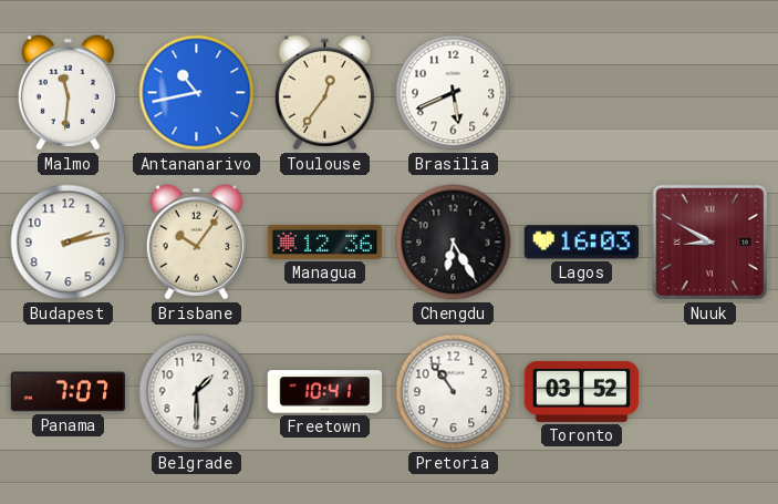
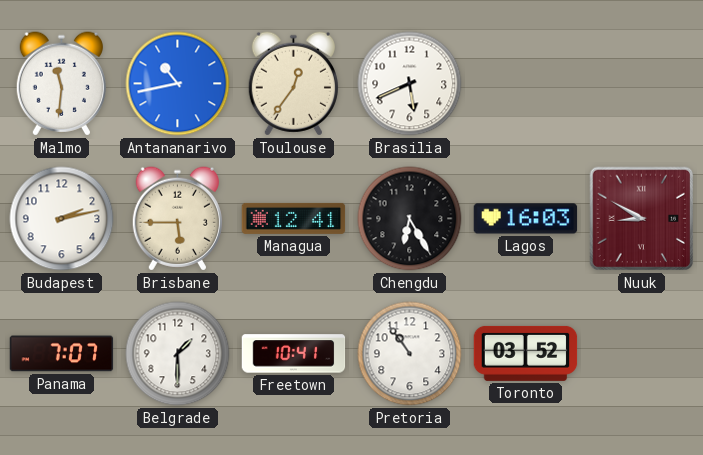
Brisbane: 10:06 -> 5:45 (177, 219)
Managua: 12:36 -> 12:41 (294, 218)
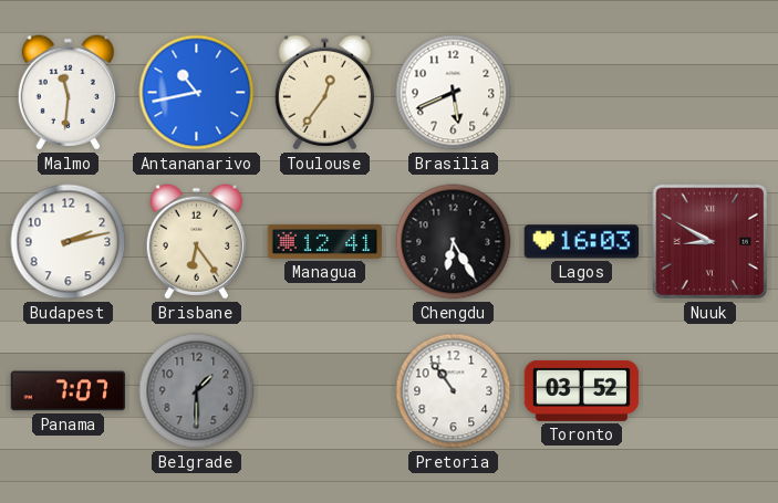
Brisbane: 5:45 -> 6:24 (196, 242)
Belgrade dial: white -> grey (197, 391)
Freetown: 10:41 -> none (294, 354)
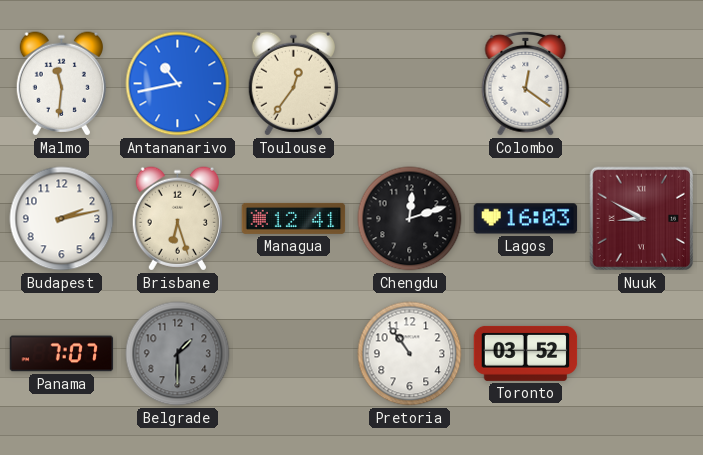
Brasilia: 5:41 -> none (454, 93)
Colombo: none -> 12:21 (526, 83)
Brisbane: 6:24 -> 6:27 (177, 219)
Chengdu: 6:25 -> 12:12 (410, 219)
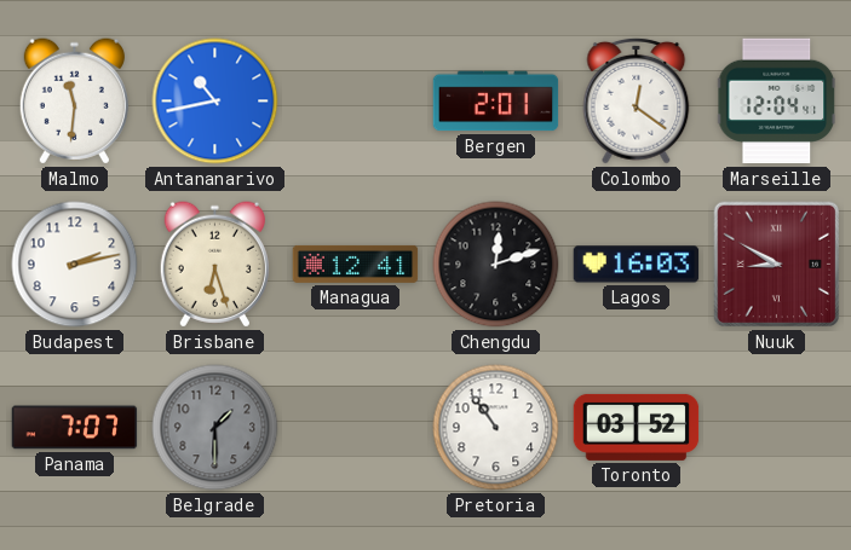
Toulouse: 12:36 -> none (293, 84)
Bergen: none -> 2:01 (496, 102)
Marseille: none -> 12:04 (776, 102)
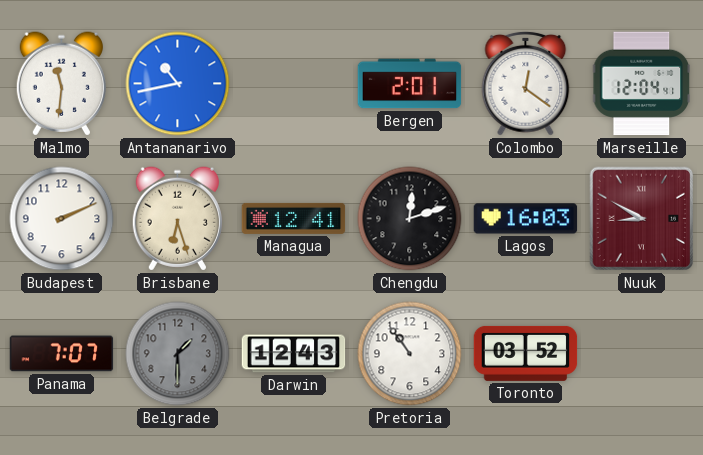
Budapest: 2:13 -> 2:11 (62, 219)
Darwin: none -> 12:43 (294, 354)
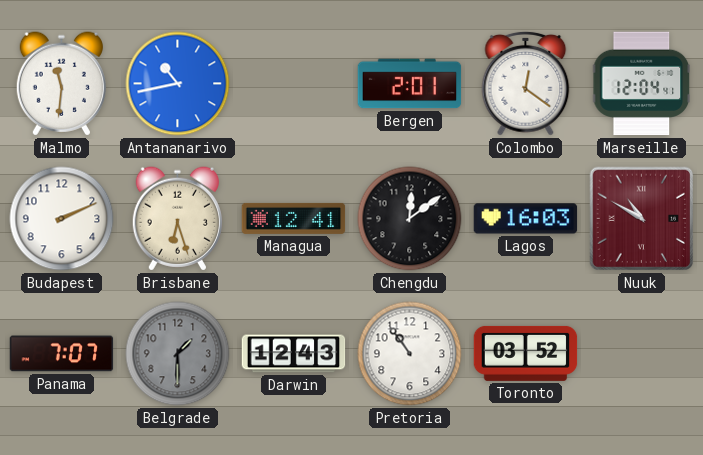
Chengdu: 12:12 -> 12:09 (410, 219)
Nuuk: 8:50 -> 10:50 (642, 219)
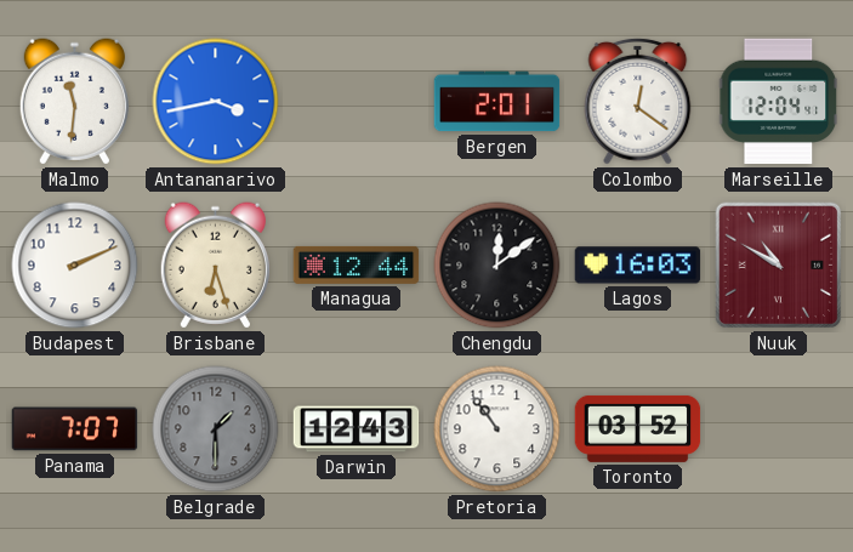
Antananarivo: 10:43 -> 3:43 (216, 102)
Managua: 12:41 -> 12:44 (357, 264)
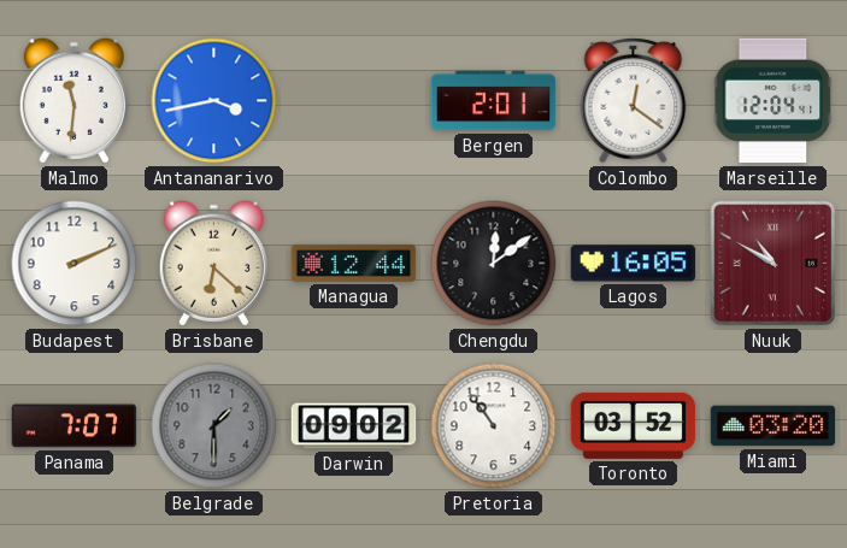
Brisbane: 6:27 -> 6:22 (213, 264)
Lagos: 16:03 -> 16:05 (634, 264)
Darwin: 12:43 -> 09:02 (354, 426)
Miami: none -> 03:20 (774, 426)
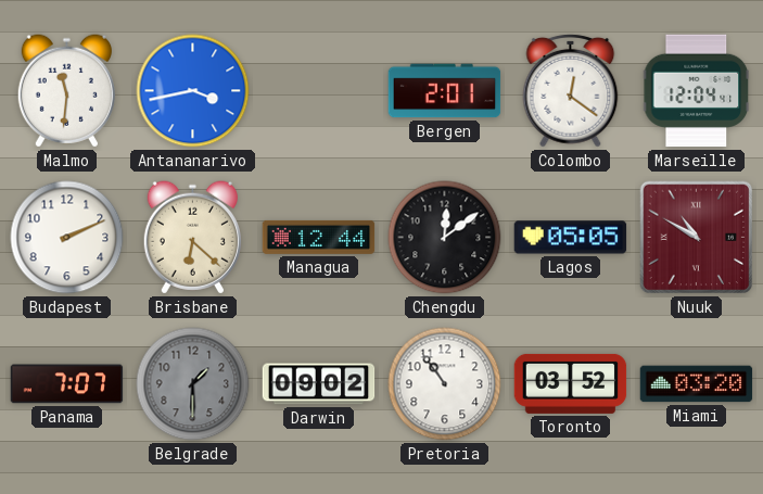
Lagos: 16:05 -> 05:05 (571, 238)
